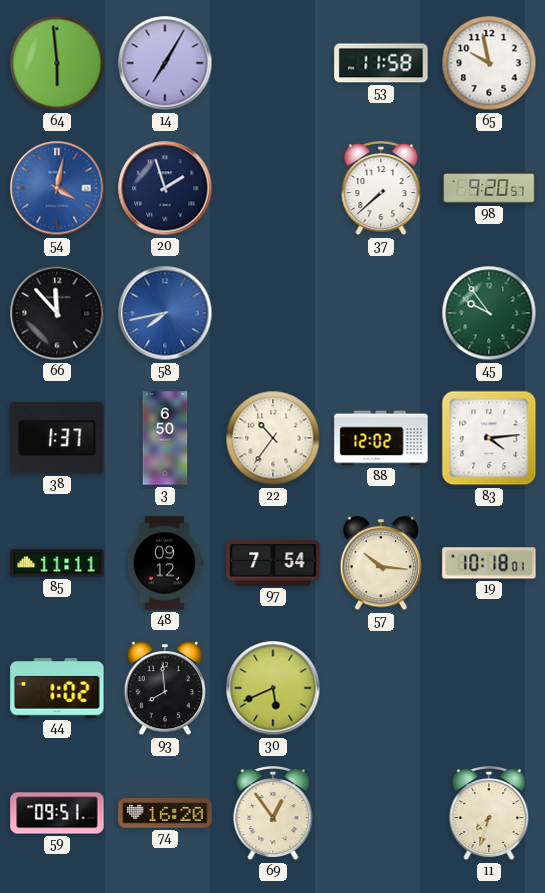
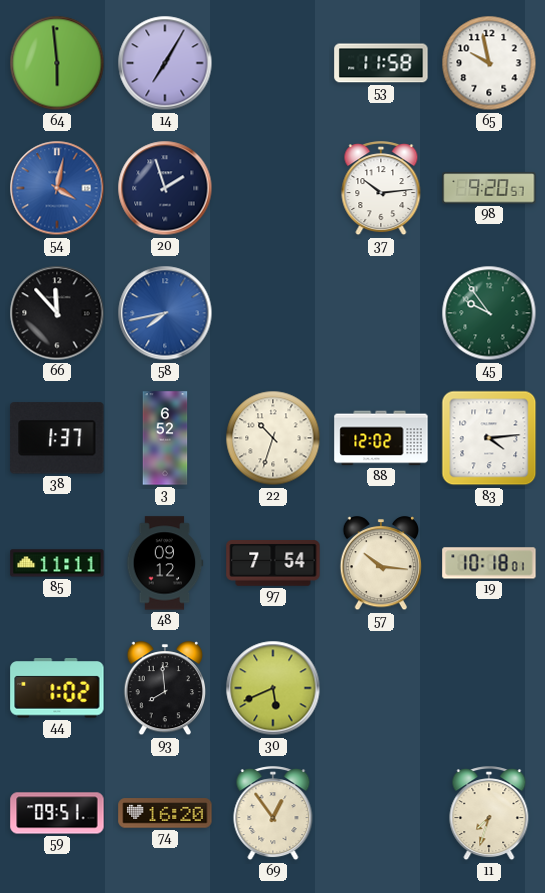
37: 7:38 -> 10:14 (381, 189)
3: 6:50 -> 6:52 (165, 438)
22: 10:36 -> 10:33 (273, 438)
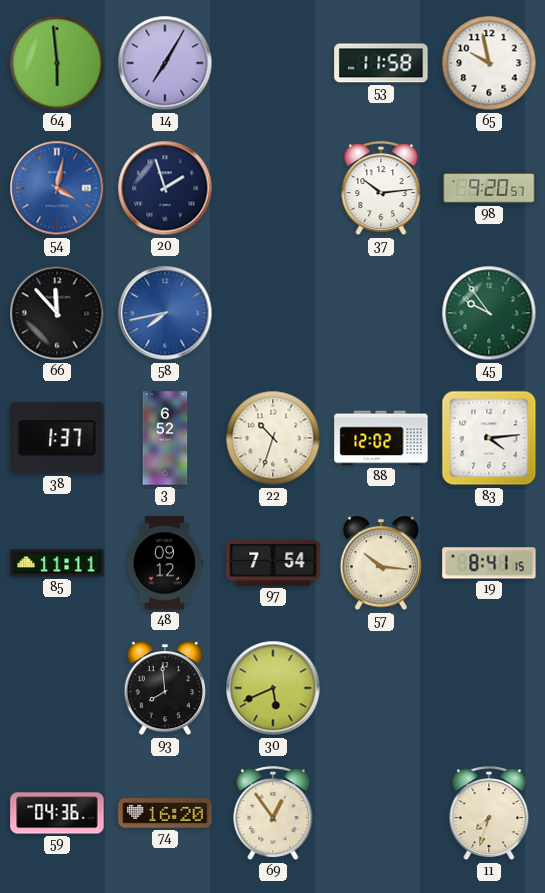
19: 10:18 -> 8:41 (489, 563)
44: 1:02 -> none (57, 688)
59: 09:51 -> 04:36 (57, 813)
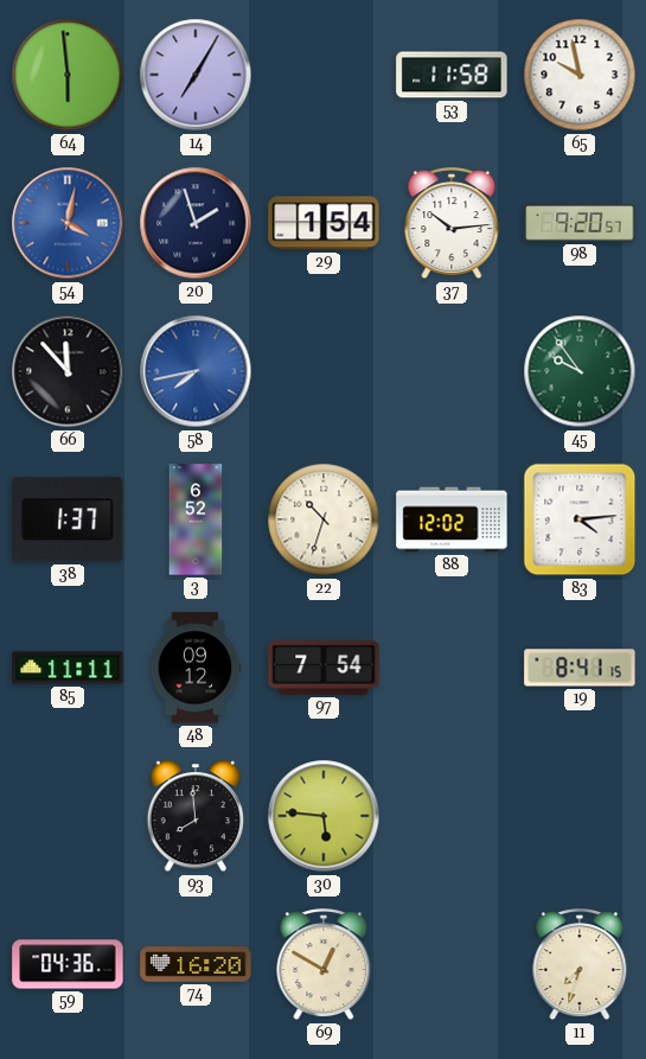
29: none -> 1:54 (324, 223)
57: 10:16 -> none (380, 564)
30: 5:41 -> 5:46 (324, 816)
69: 12:54 -> 12:50 (324, 965)
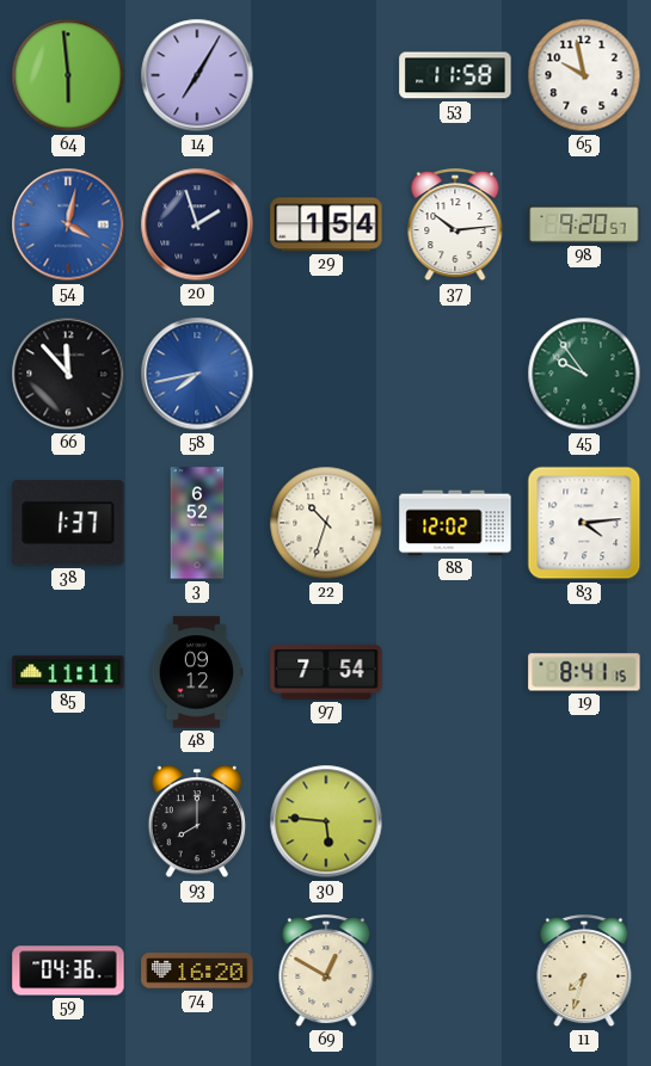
93: 7:59 -> 8:00 (196, 822)
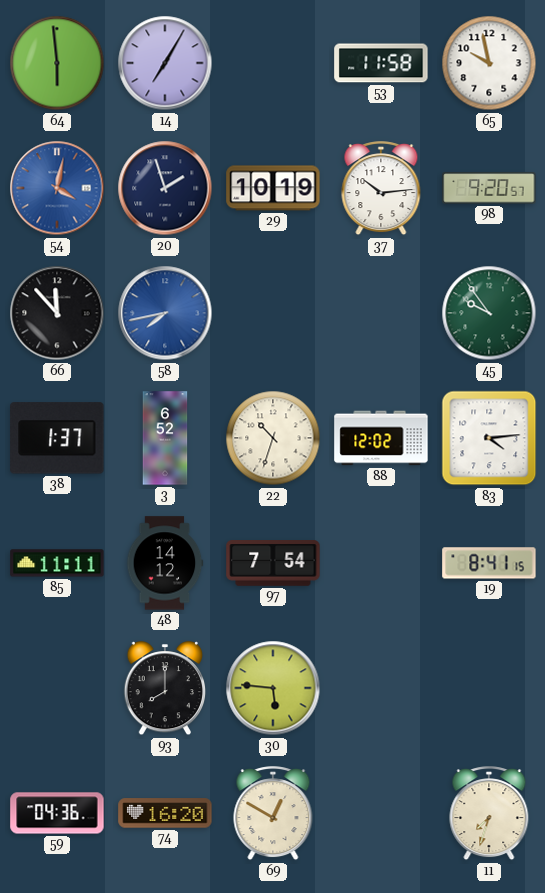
29: 1:54 -> 10:19 (273, 188)
48: 09:12 -> 14:12 (165, 563)
